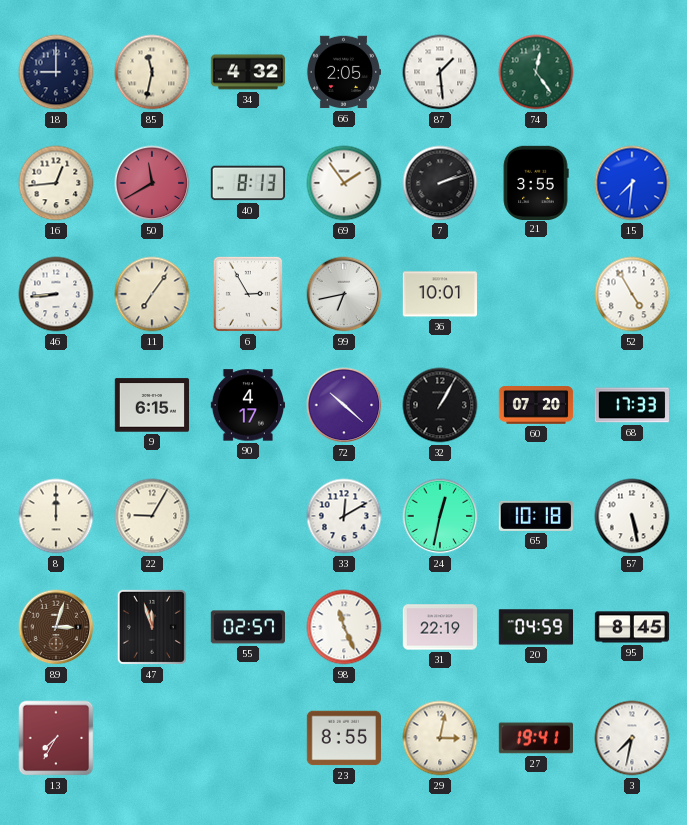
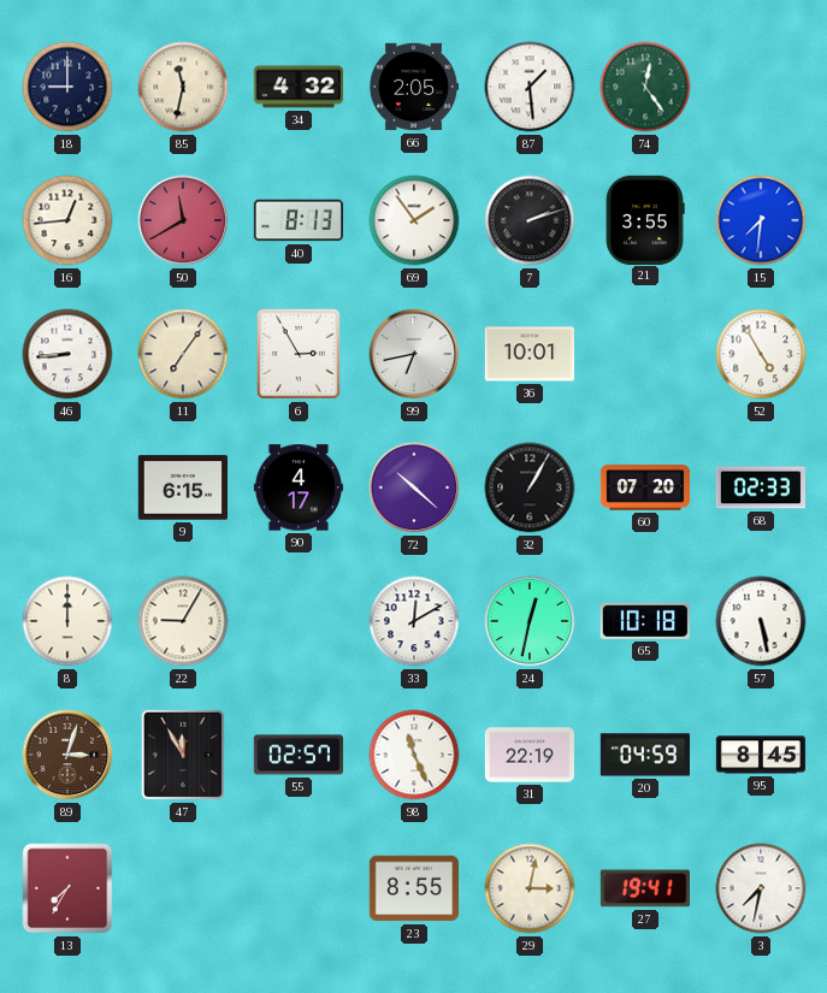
68: 17:33 -> 02:33 (760, 487)
47: 11:57 -> 11:55 (183, 755)
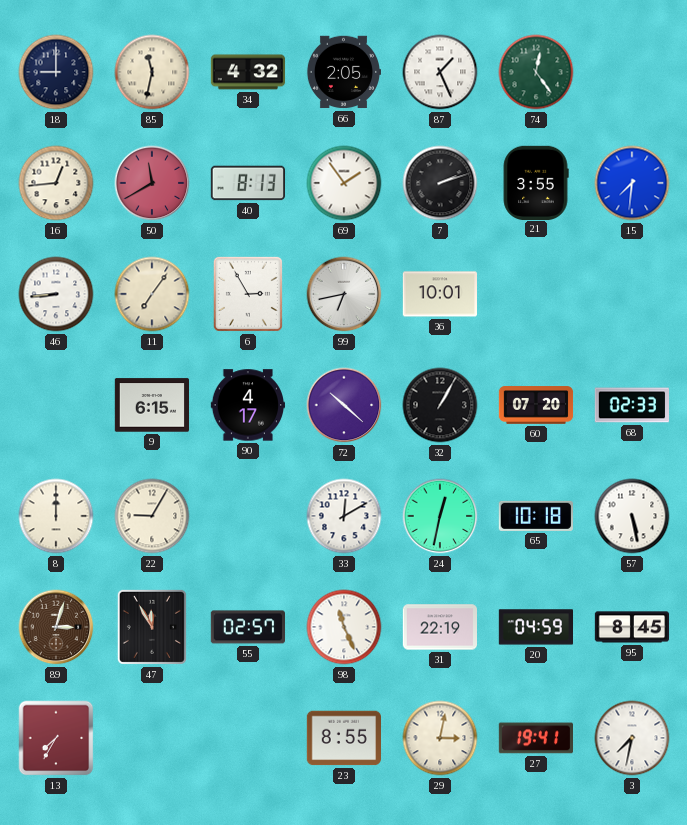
87: 1:29 -> 1:26 (440, 72)
52: 4:55 -> none (761, 354)
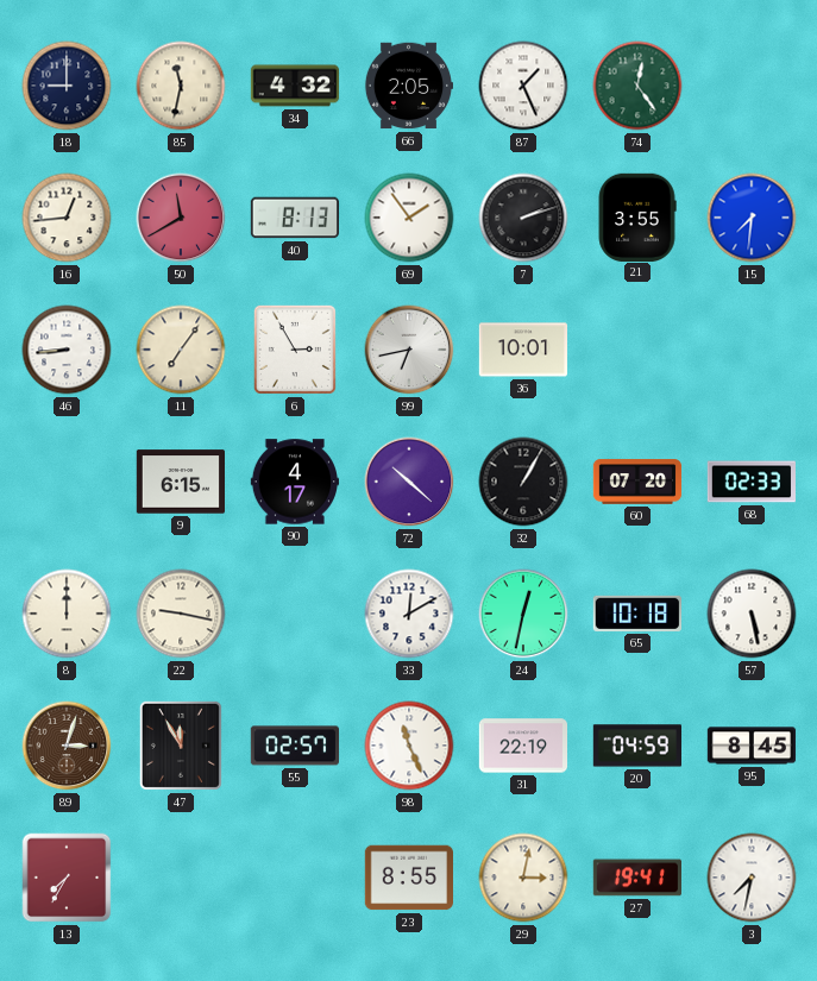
22: 9:05 -> 9:17 (181, 614)
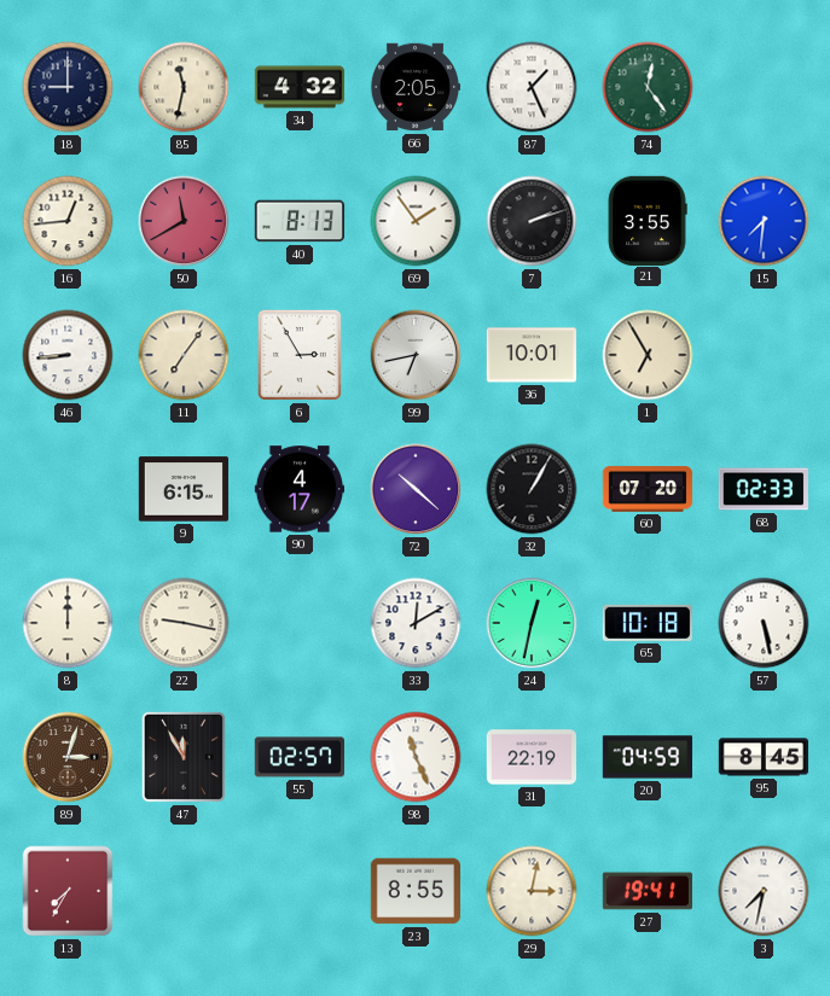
1: none -> 6:55 (648, 355)
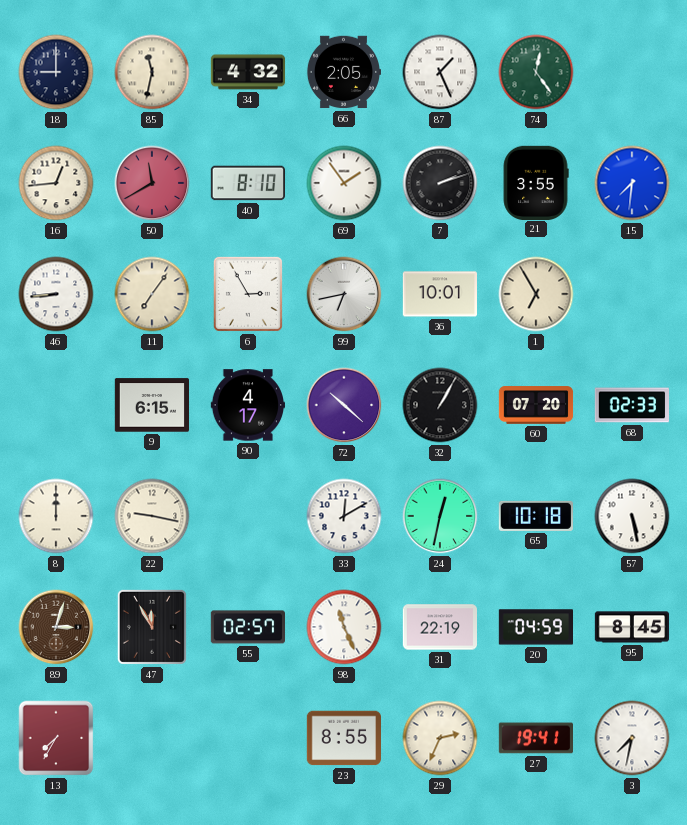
40: 8:13 -> 8:10 (247, 183)
29: 3:02 -> 2:34 (440, 738)
